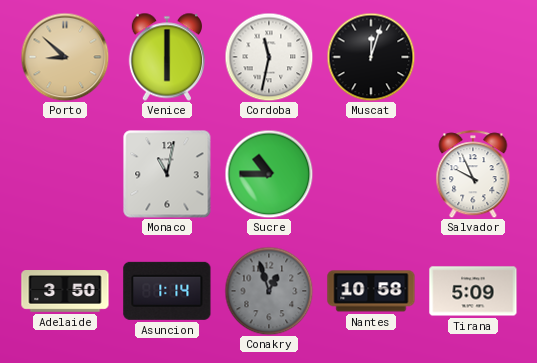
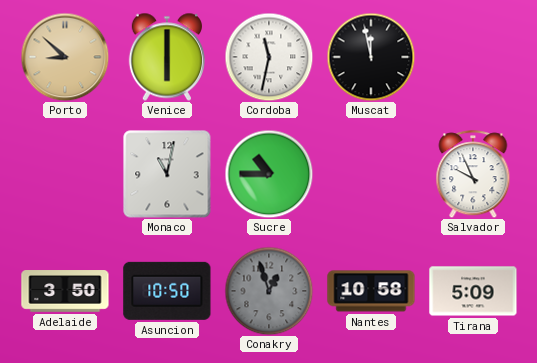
Muscat: 12:03 -> 11:58 (371, 57)
Asuncion: 1:14 -> 10:50 (167, 291)
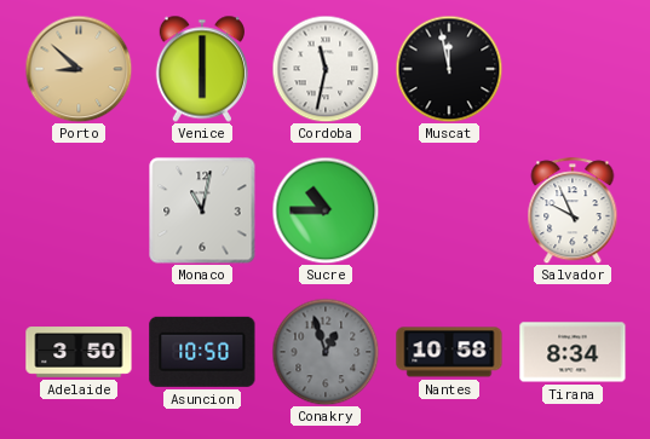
Tirana: 5:09 -> 8:34 (573, 352)
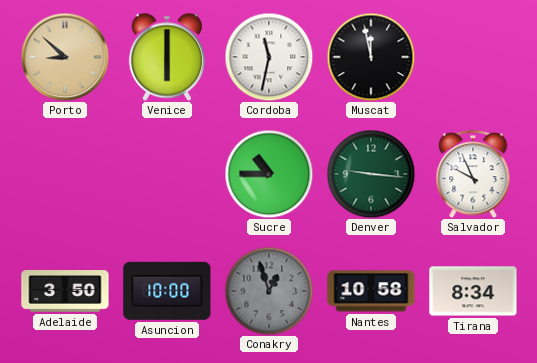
Monaco: 11:02 -> none (202, 210)
Denver: none -> 9:16 (371, 174)
Asuncion: 10:50 -> 10:00 (167, 291)
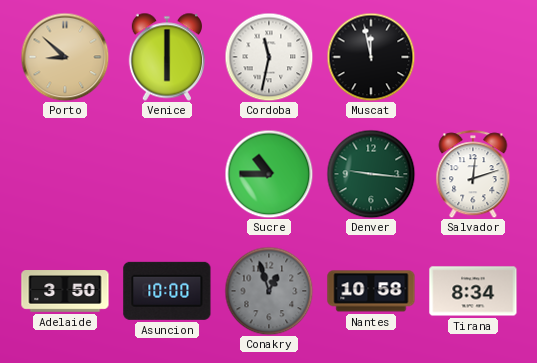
Salvador: 9:56 -> 12:12 (473, 174)
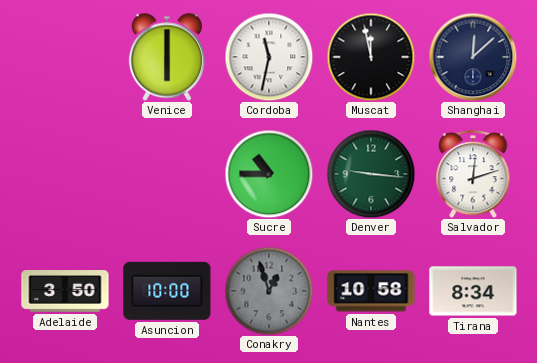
Porto: 8:52 -> none (65, 57)
Shanghai: none -> 12:08 (473, 57)
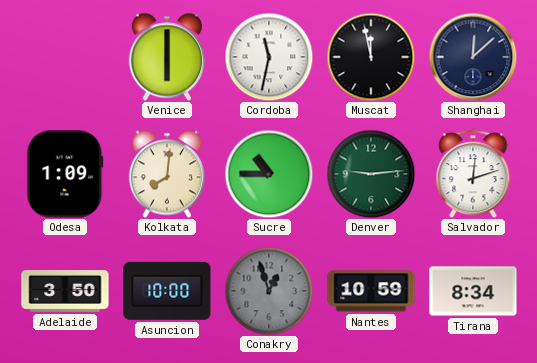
Odesa: none -> 1:09 (65, 174)
Kolkata: none -> 8:01 (167, 174)
Denver: 9:16 -> 9:14 (371, 174)
Nantes: 10:58 -> 10:59 (371, 291)
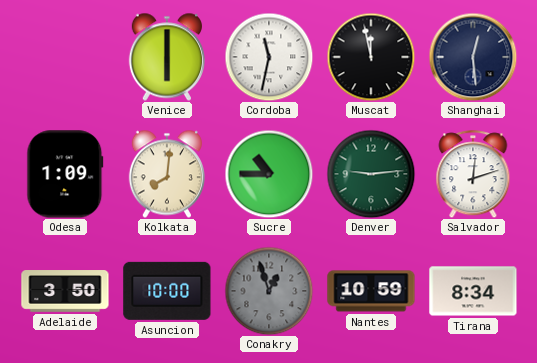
Shanghai: 12:08 -> 12:29 (473, 57)
